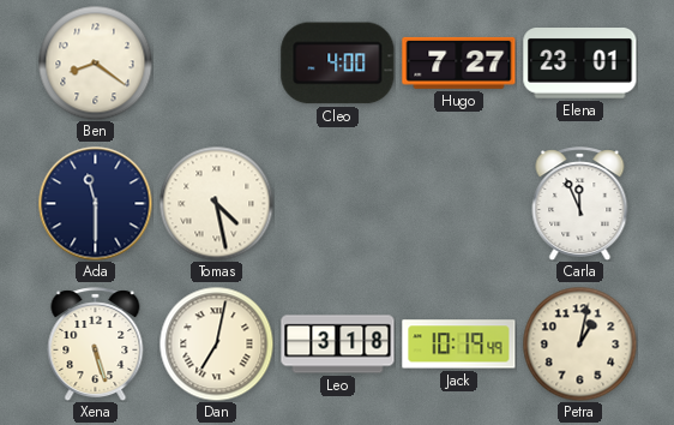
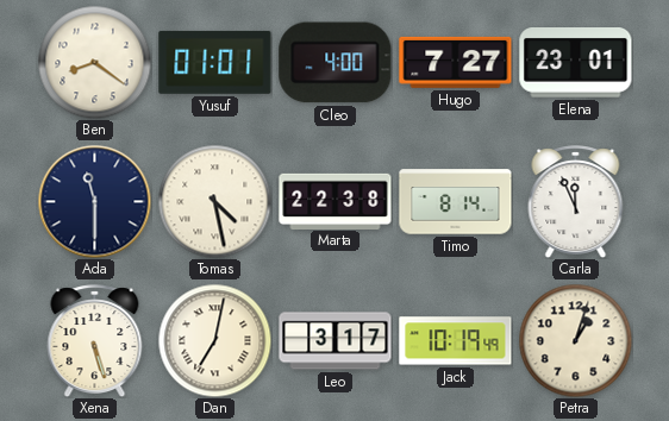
Yusuf: none -> 01:01 (215, 62)
Marta: none -> 22:38 (336, 201)
Timo: none -> 8:14 (456, 202)
Leo: 3:18 -> 3:17 (336, 341)
Petra: 1:02 -> 1:03 (575, 340)
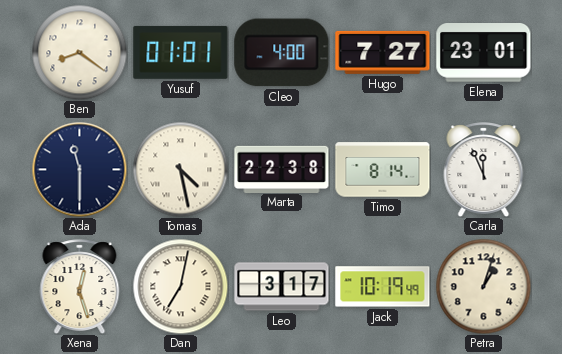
Xena: 5:27 -> 12:27 (80, 287)
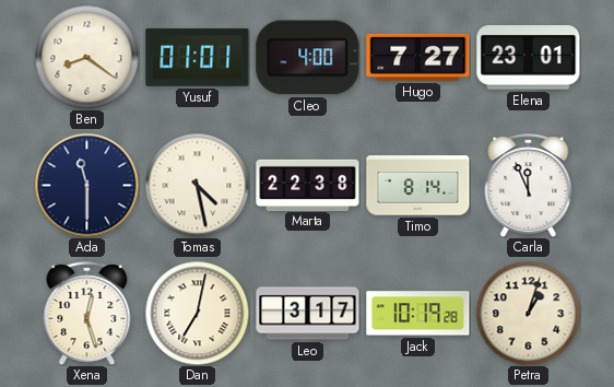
Jack: 10:19:49 -> 10:19:28 (418, 314)
